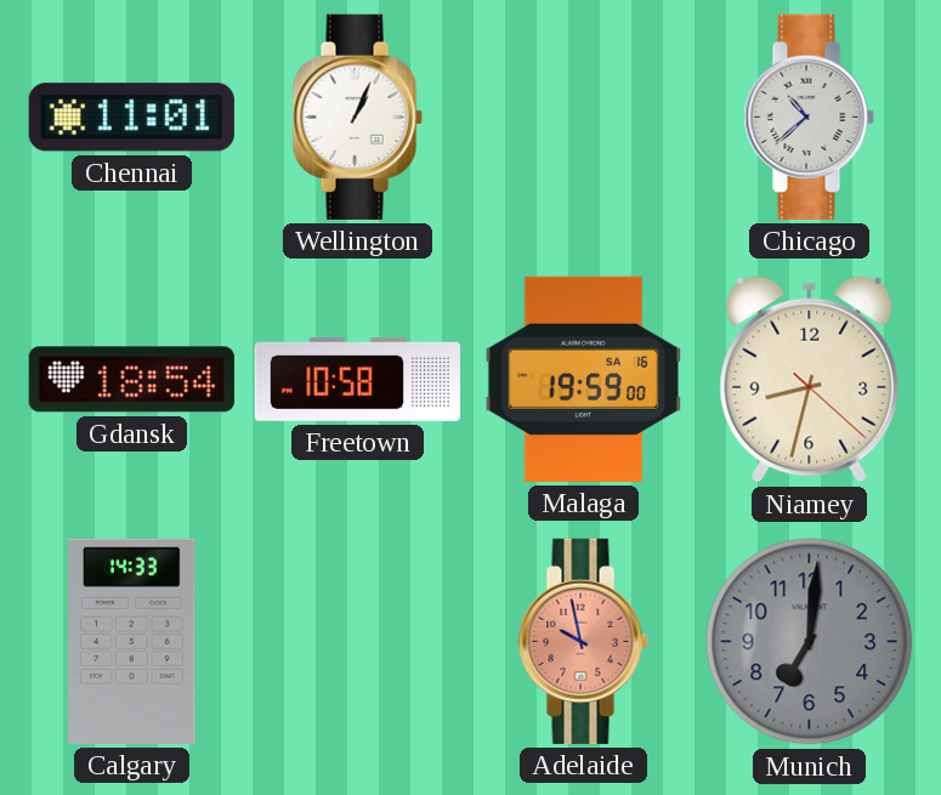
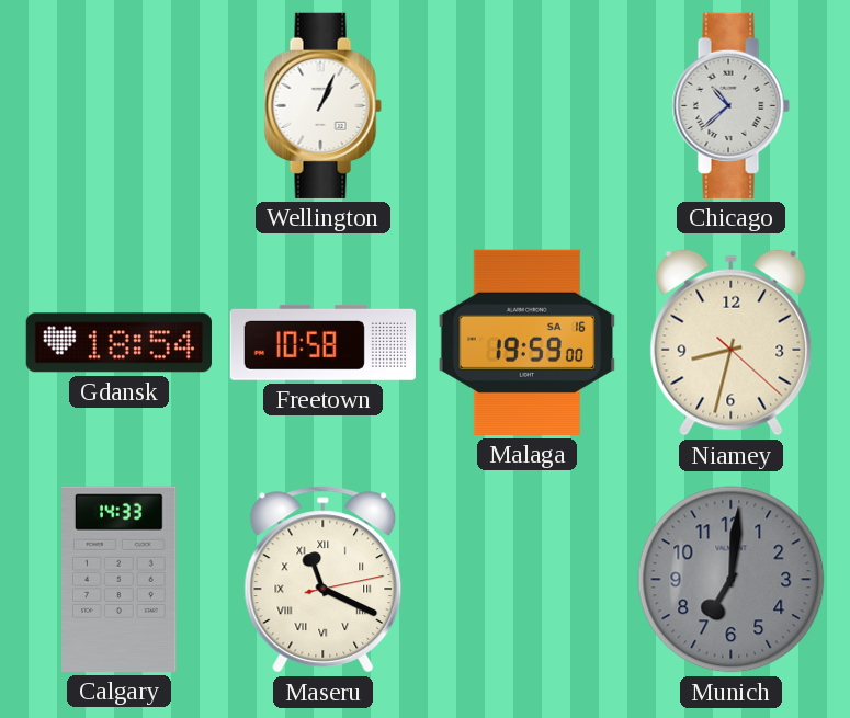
Chennai: 11:01 -> none (131, 118)
Maseru: none -> 11:19 (324, 580)
Adelaide: 9:58 -> none (583, 641)
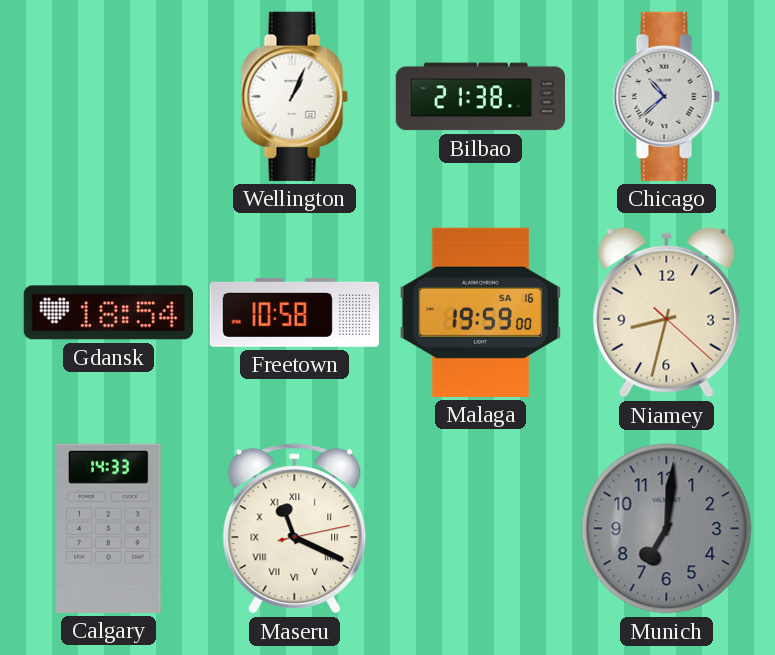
Bilbao: none -> 21:38 (480, 97)
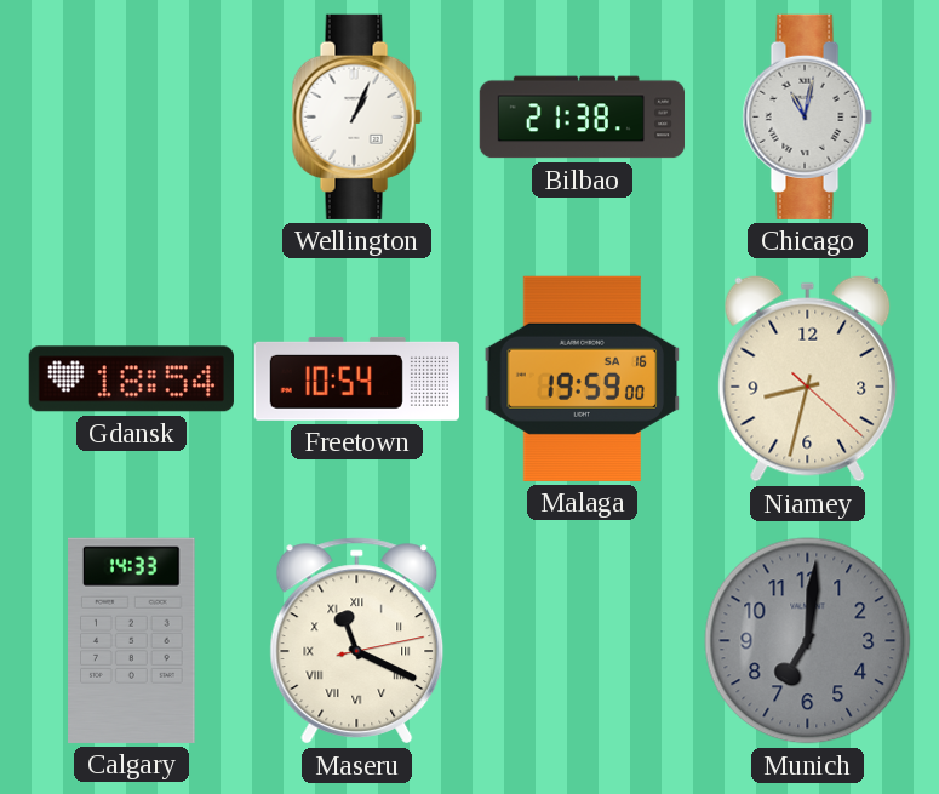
Chicago: 10:38 -> 11:02 (807, 116)
Freetown: 10:58 -> 10:54 (356, 378)
